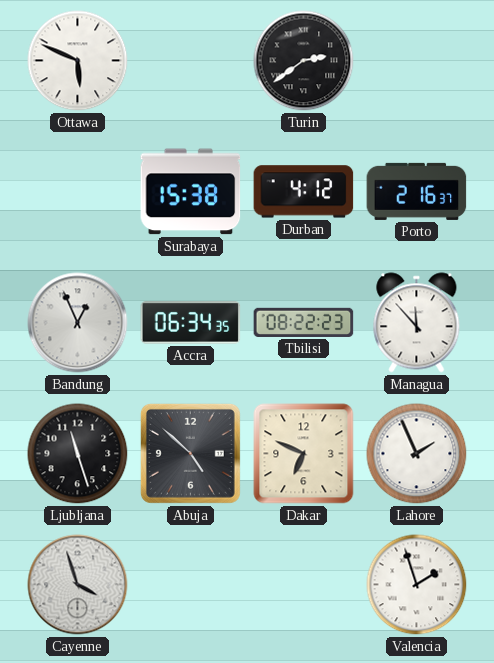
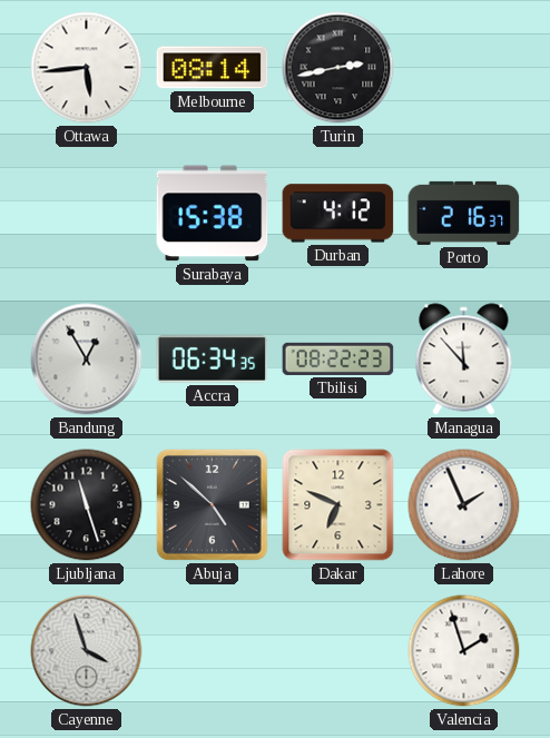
Ottawa: 5:49 -> 5:44 (87, 68)
Melbourne: none -> 08:14 (213, 68)
Turin: 2:39 -> 2:43 (338, 68)
Bandung: 12:56 -> 12:55 (87, 360)
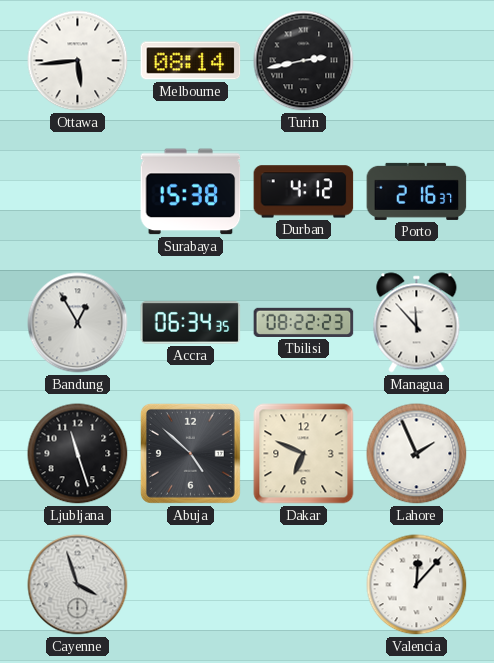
Valencia: 1:57 -> 12:07 (417, 585)
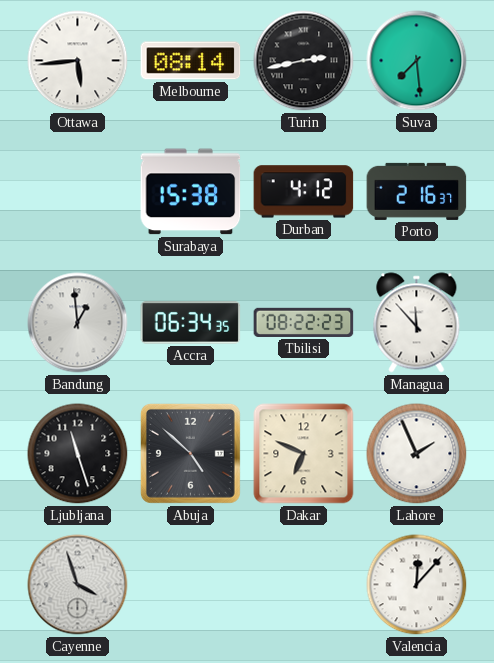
Suva: none -> 7:29 (417, 61)
Bandung: 12:55 -> 12:59 (78, 323)
